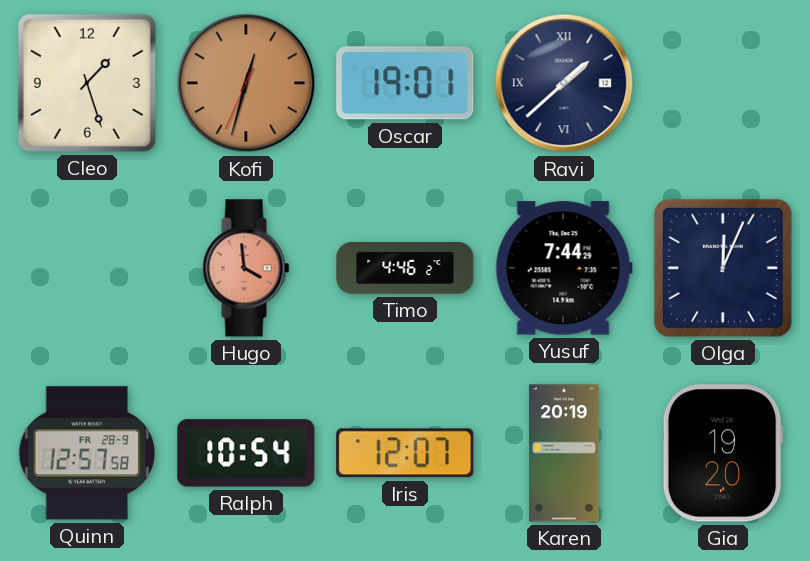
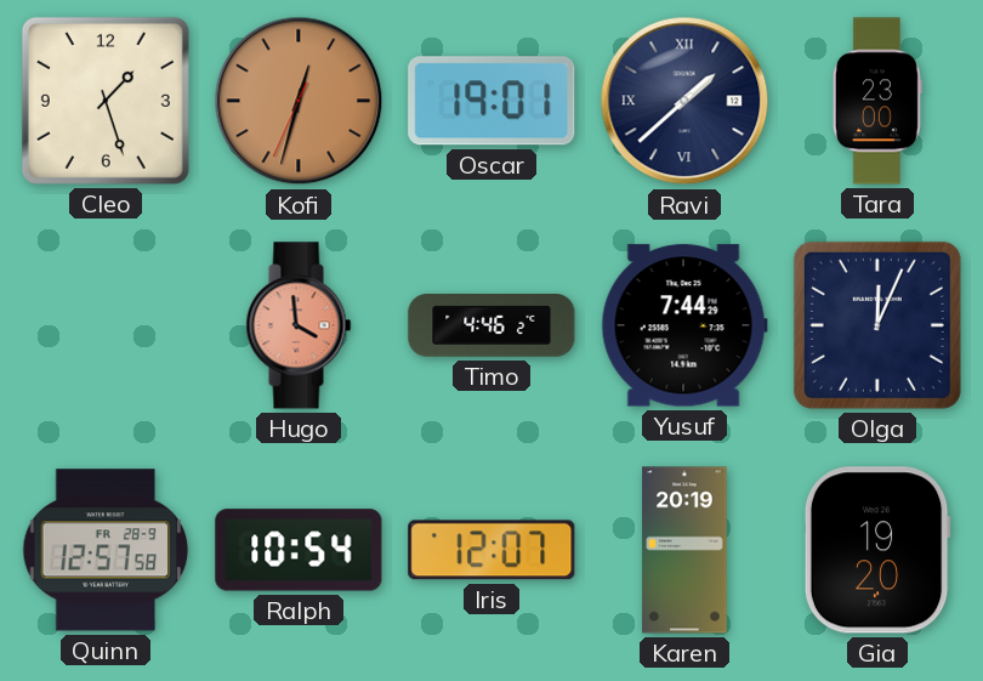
Tara: none -> 23:00 (877, 101)
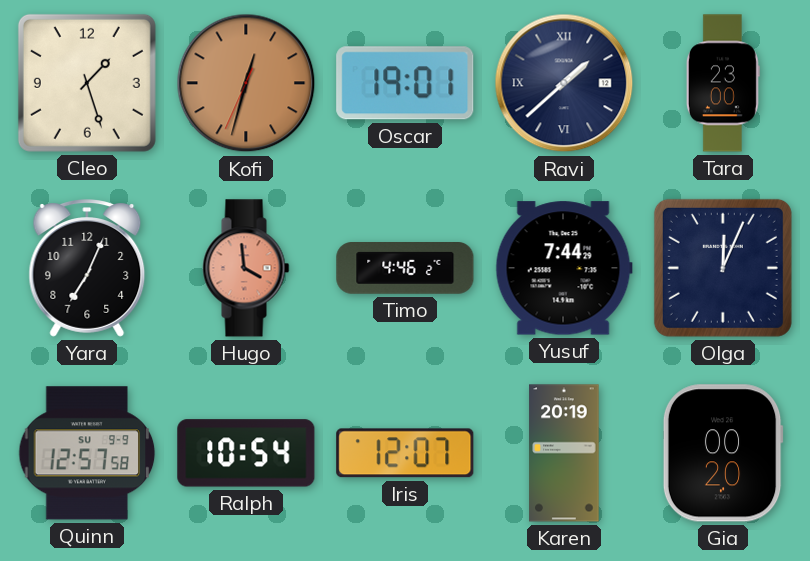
Yara: none -> 7:04 (87, 268)
Quinn date: FR 28-9 -> SU 9-9 (87, 453)
Gia: 19:20 -> 00:20 (723, 453)
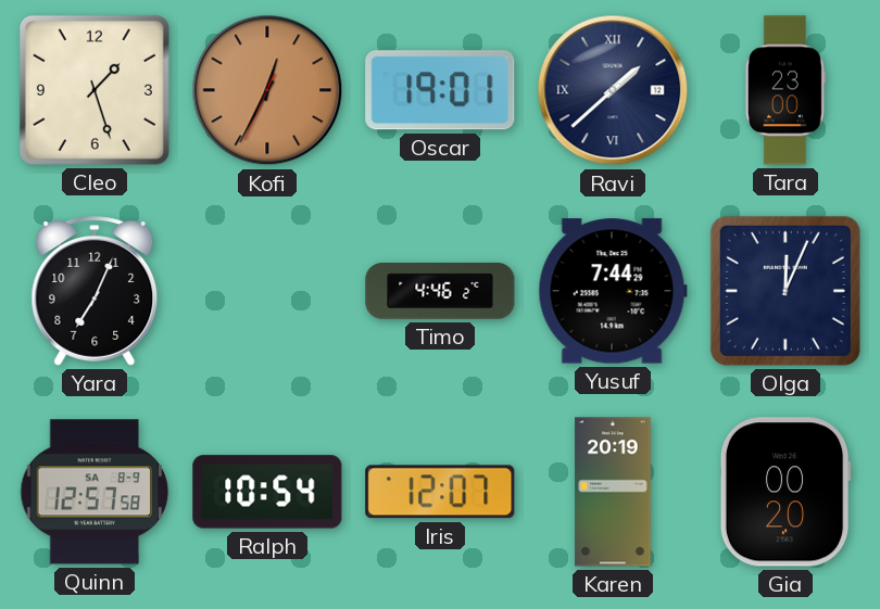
Kofi: 12:32 -> 12:34 (267, 90)
Hugo: 3:59 -> none (246, 268)
Quinn date: SU 9-9 -> SA 8-9 (95, 492)
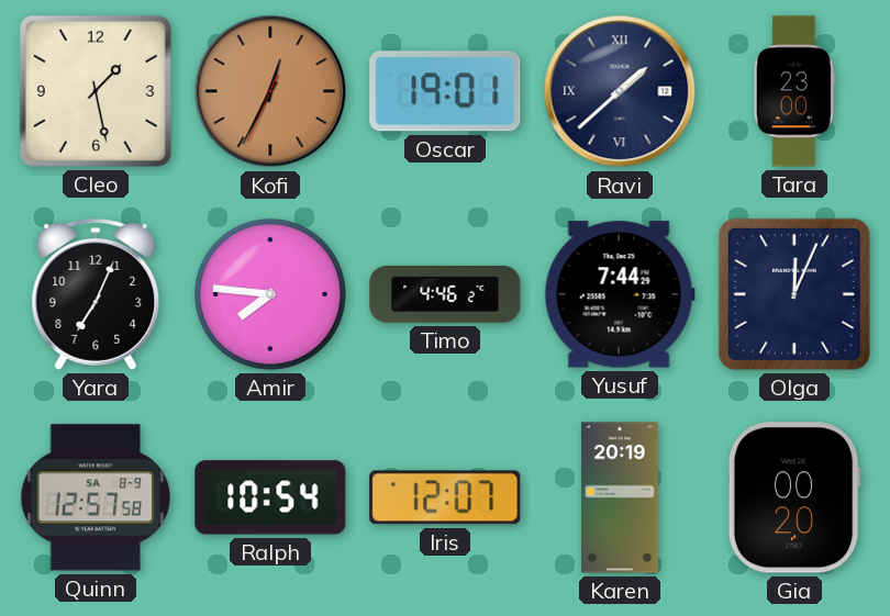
Cleo: 1:27 -> 1:28 (96, 91)
Amir: none -> 7:46 (271, 295)
